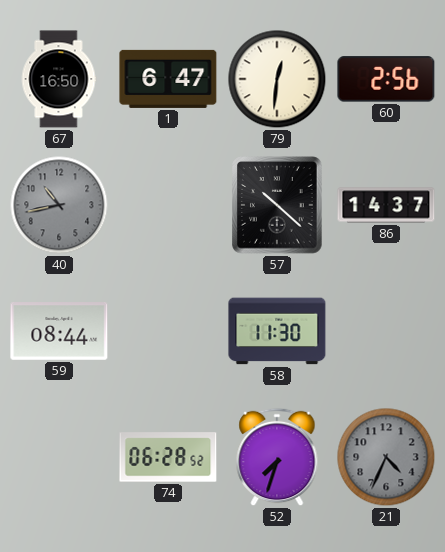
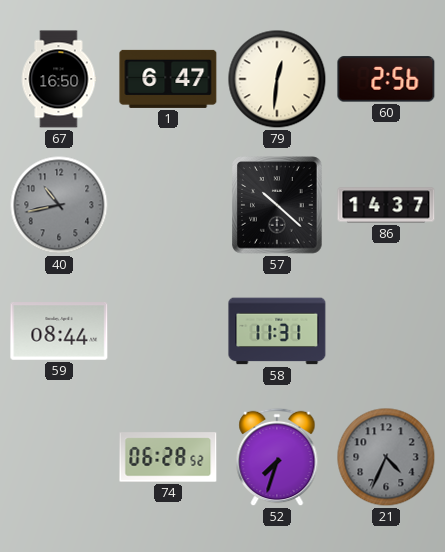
58: 11:30 -> 11:31 (277, 331)
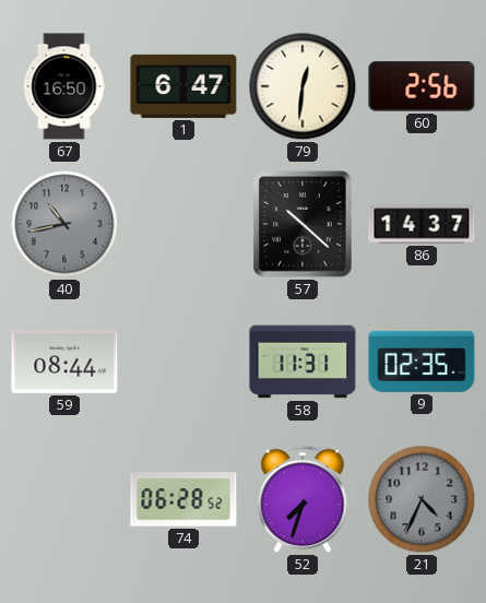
9: none -> 02:35 (422, 362)
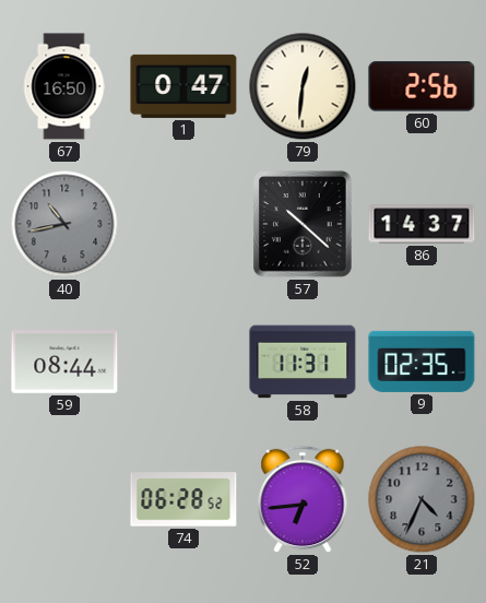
1: 6:47 -> 0:47 (183, 86)
52: 7:33 -> 6:44 (303, 499)
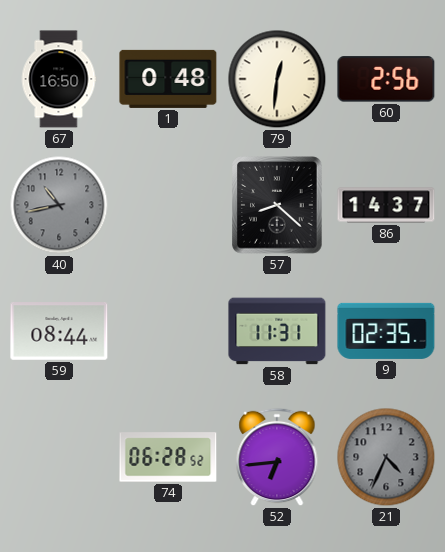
1: 0:47 -> 0:48 (168, 79)
57: 10:22 -> 8:22 (277, 205)
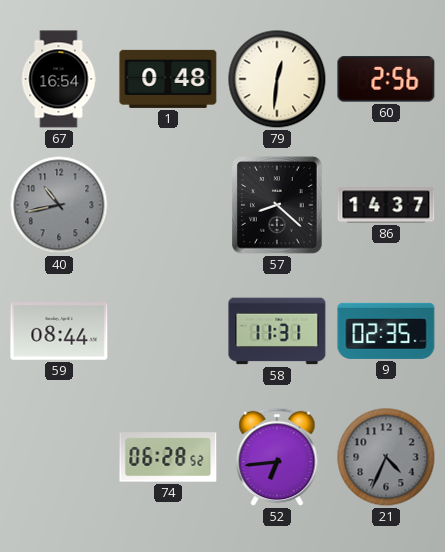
67: 16:50 -> 16:54 (59, 79)
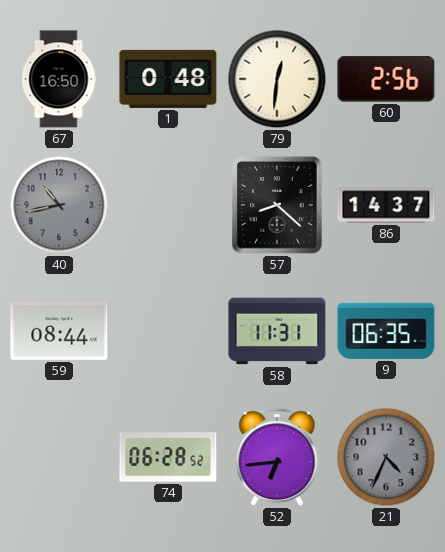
67: 16:54 -> 16:50 (59, 79)
9: 02:35 -> 06:35 (386, 331)
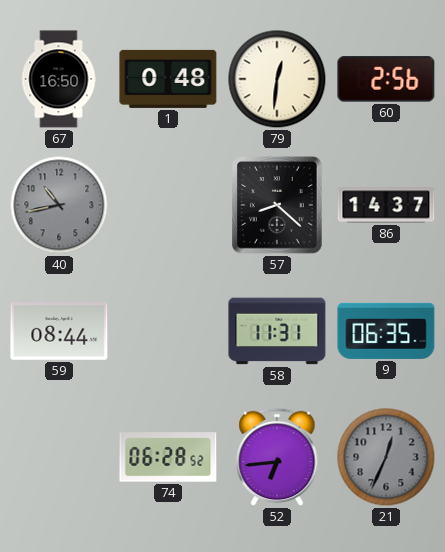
21: 4:34 -> 12:34 (386, 457)
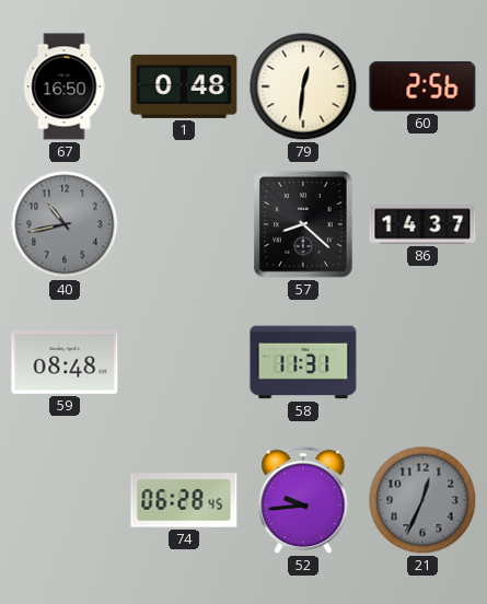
59: 08:44 -> 08:48 (65, 363)
9: 06:35 -> none (386, 331)
74: 06:28:52 -> 06:28:45 (184, 500)
52: 6:44 -> 9:44 (303, 500)
